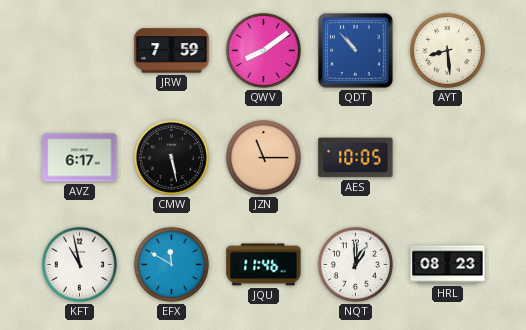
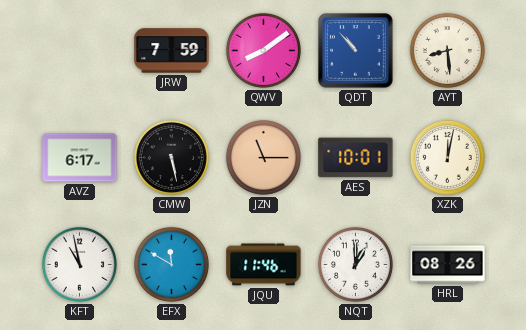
AES: 10:05 -> 10:01 (356, 158)
XZK: none -> 12:02 (447, 157)
HRL: 08:23 -> 08:26 (448, 265)
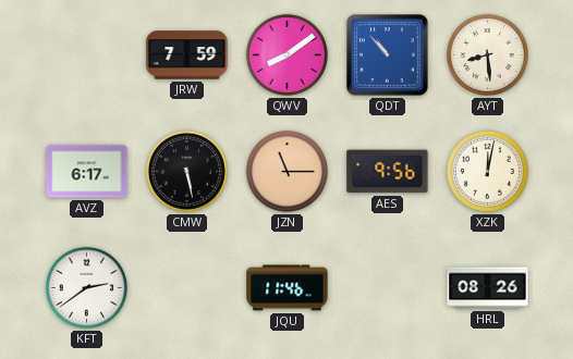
AES: 10:01 -> 9:56 (388, 172)
KFT: 10:58 -> 2:39 (86, 287)
EFX: 11:50 -> none (171, 264)
NQT: 1:00 -> none (355, 264)
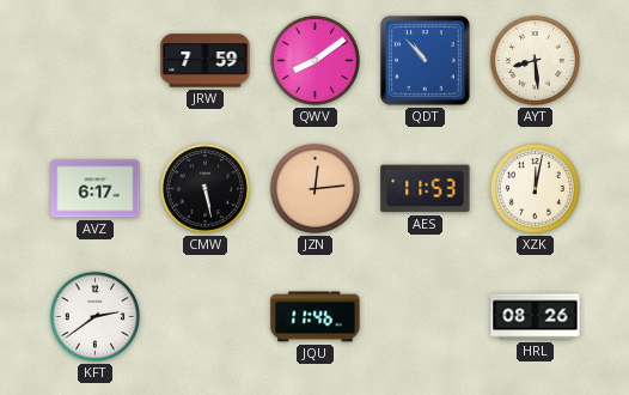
JZN: 11:15 -> 12:14 (314, 188)
AES: 9:56 -> 11:53 (426, 189)
